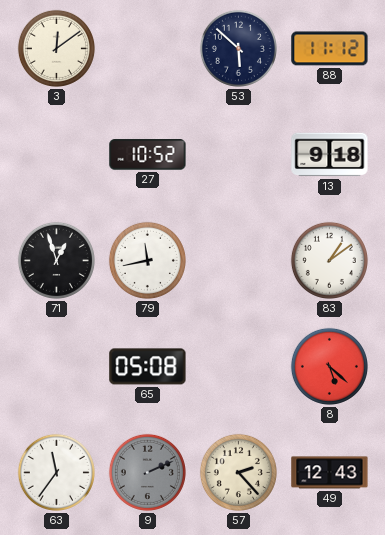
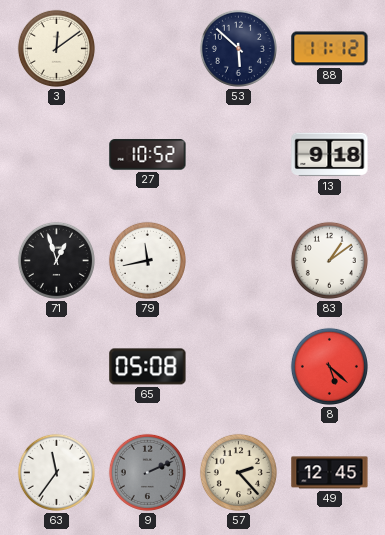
49: 12:43 -> 12:45 (330, 473)
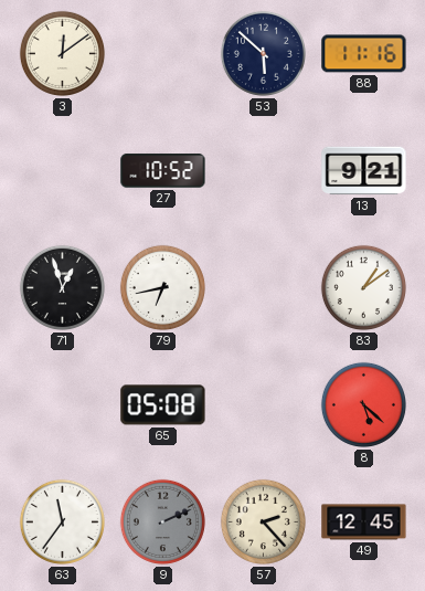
88: 11:12 -> 11:16 (364, 54)
13: 9:18 -> 9:21 (364, 171)
79: 11:43 -> 6:43 (162, 287)
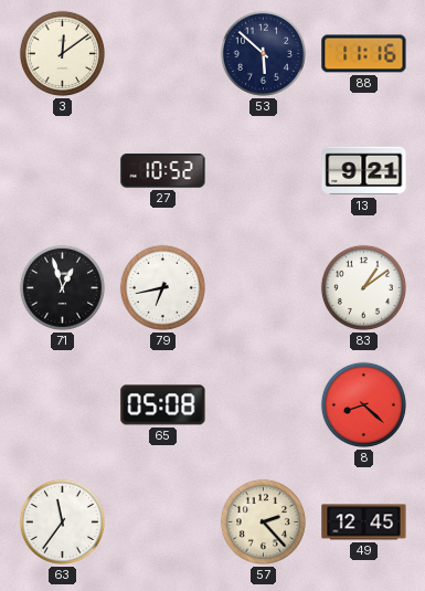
8: 5:22 -> 8:22 (363, 404)
9: 2:11 -> none (162, 521)
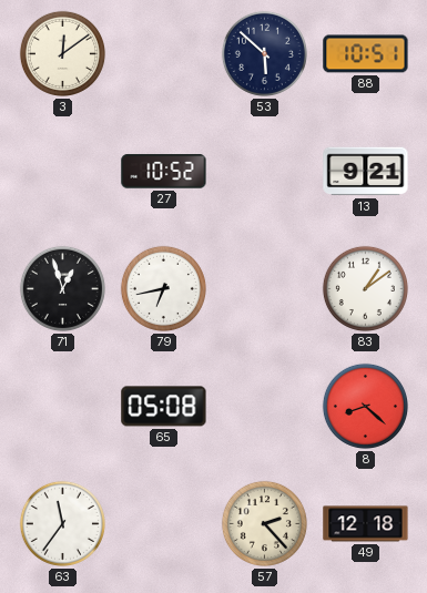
88: 11:16 -> 10:51 (366, 54)
49: 12:45 -> 12:18 (366, 524)
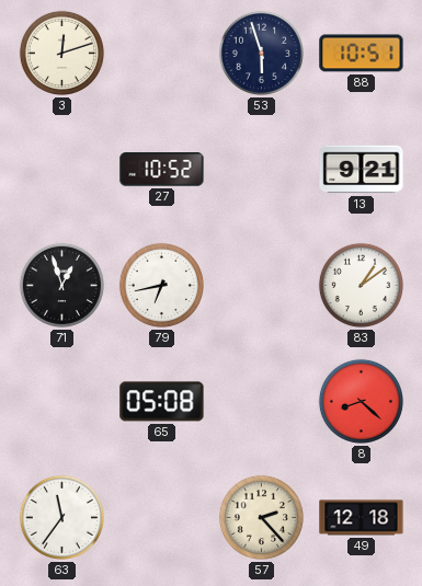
3: 12:09 -> 12:12 (61, 53)
53: 5:52 -> 5:57 (261, 53)
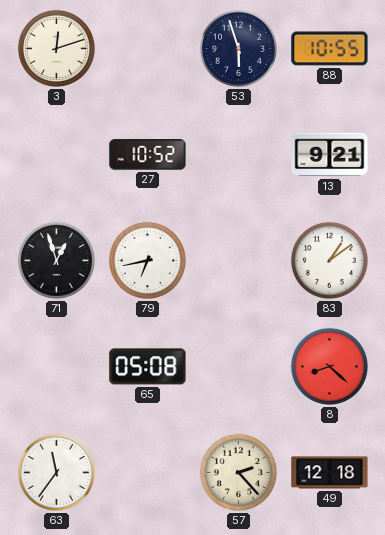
88: 10:51 -> 10:55 (330, 49)
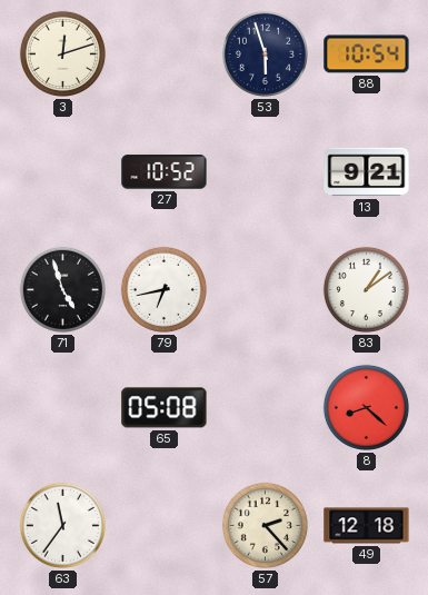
88: 10:55 -> 10:54 (367, 54)
71: 12:57 -> 4:57 (62, 289)
